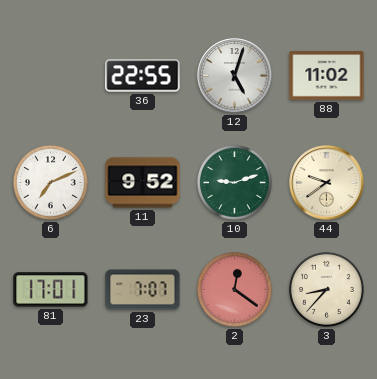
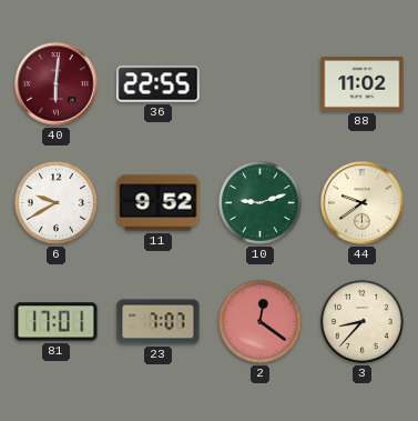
40: none -> 6:01 (57, 84)
12: 5:03 -> none (235, 76)
6: 7:11 -> 9:40 (55, 202)
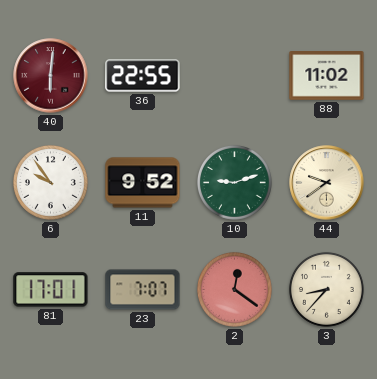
6: 9:40 -> 9:54 (50, 182)
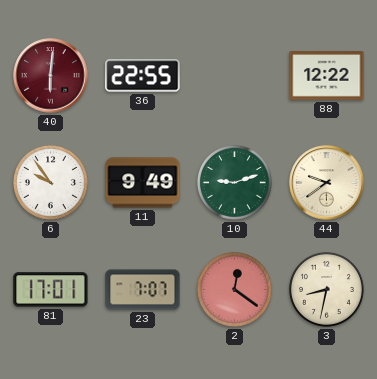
88: 11:02 -> 12:22 (327, 76)
11: 9:52 -> 9:49 (143, 183)
3: 8:37 -> 8:32 (326, 289)
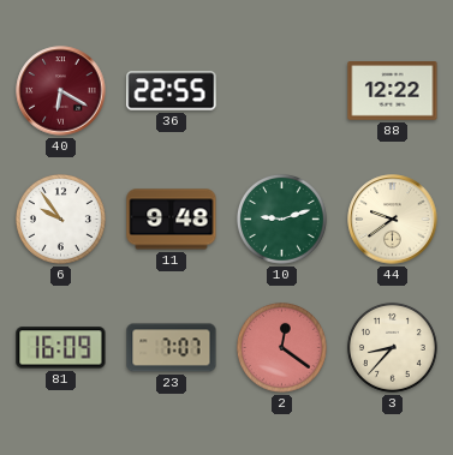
40: 6:01 -> 6:20 (61, 91)
11: 9:49 -> 9:48 (172, 220)
81: 17:01 -> 16:09 (61, 348)
3: 8:32 -> 8:37 (392, 347)
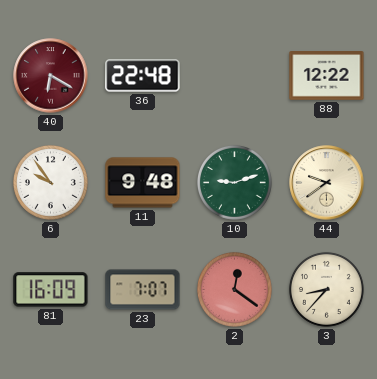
36: 22:55 -> 22:48 (143, 76)
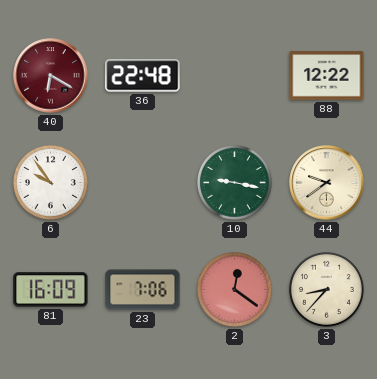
11: 9:48 -> none (143, 183)
10: 9:12 -> 9:17 (234, 182)
23: 7:07 -> 7:06 (143, 290)
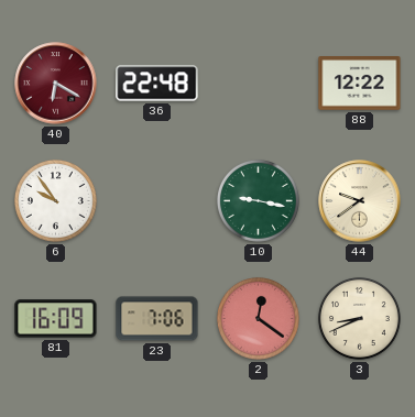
3: 8:37 -> 8:41 (359, 318)
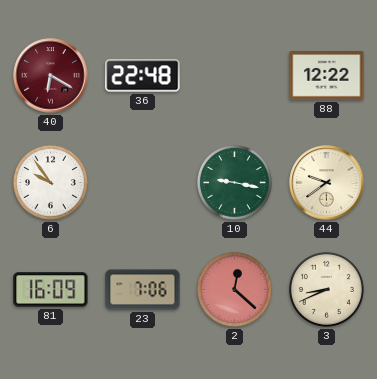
2: 12:21 -> 12:22 (234, 289)
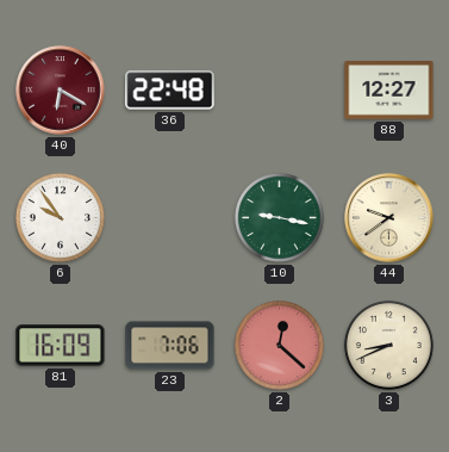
88: 12:22 -> 12:27 (389, 91)
